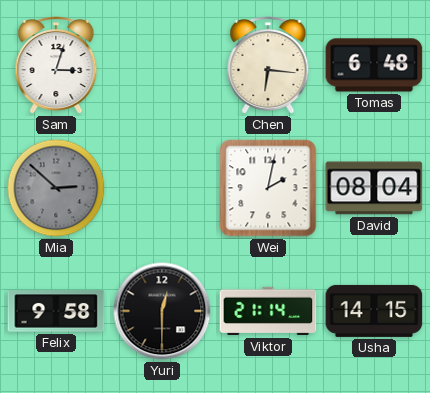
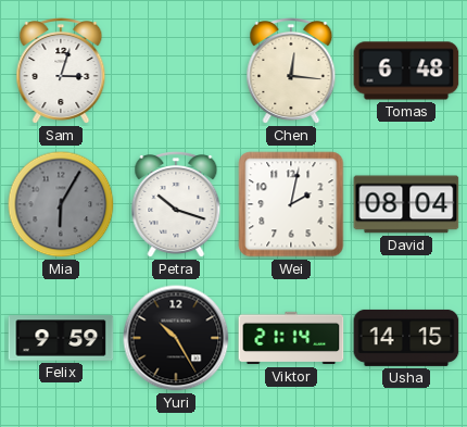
Chen: 6:16 -> 12:16 (291, 72)
Mia: 2:52 -> 6:05 (61, 204)
Petra: none -> 10:18 (176, 205)
Felix: 9:58 -> 9:59 (61, 338)
Yuri: 12:30 -> 10:25 (176, 338)
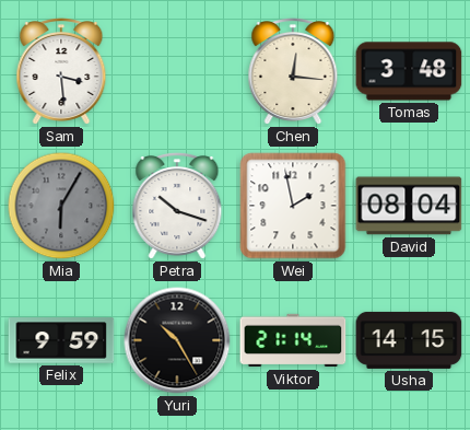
Sam: 3:03 -> 3:29 (61, 72)
Tomas: 6:48 -> 3:48 (409, 71)
Wei: 2:02 -> 1:58 (293, 206)
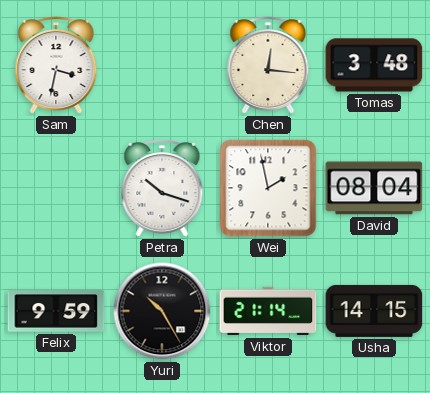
Sam: 3:29 -> 3:32 (56, 66)
Mia: 6:05 -> none (61, 206)
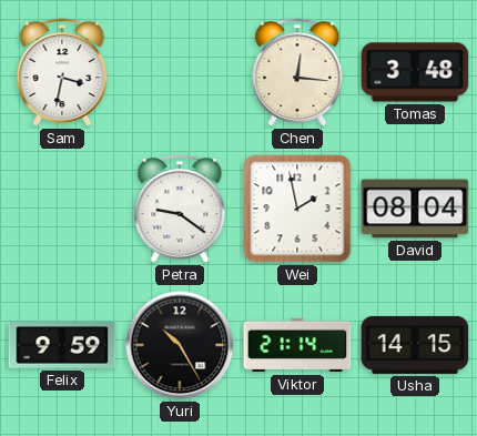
Petra: 10:18 -> 9:21 (180, 210)
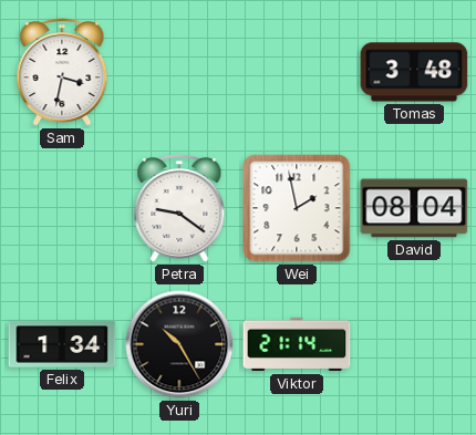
Chen: 12:16 -> none (297, 73)
Felix: 9:59 -> 1:34 (62, 344)
Usha: 14:15 -> none (415, 345)
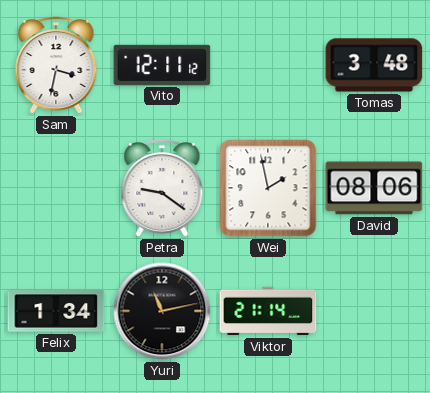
Vito: none -> 12:11 (162, 65)
David: 08:04 -> 08:06 (374, 188)
Yuri: 10:25 -> 11:13 (162, 311)
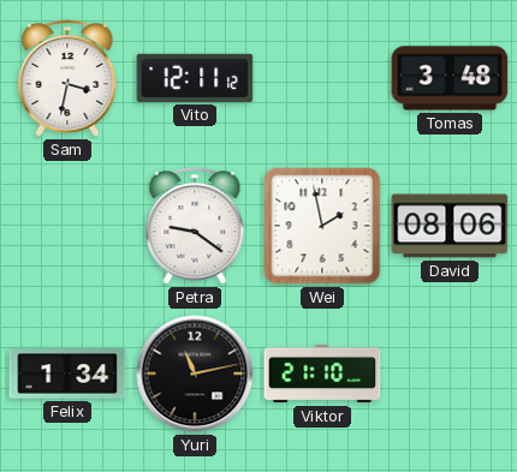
Viktor: 21:14 -> 21:10 (322, 374)
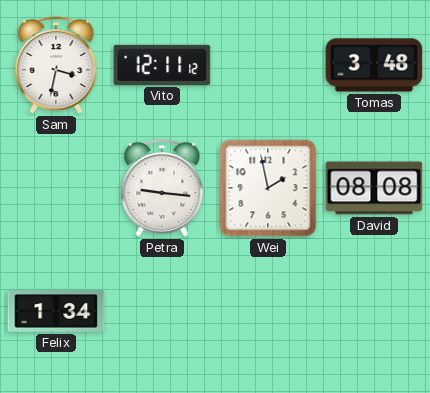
Petra: 9:21 -> 9:16 (162, 189)
David: 08:06 -> 08:08 (374, 188)
Yuri: 11:13 -> none (195, 374)
Viktor: 21:10 -> none (322, 374)
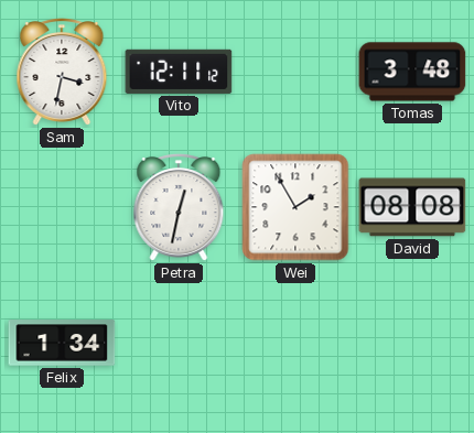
Petra: 9:16 -> 12:32 (179, 208)
Wei: 1:58 -> 1:55 (295, 207)
